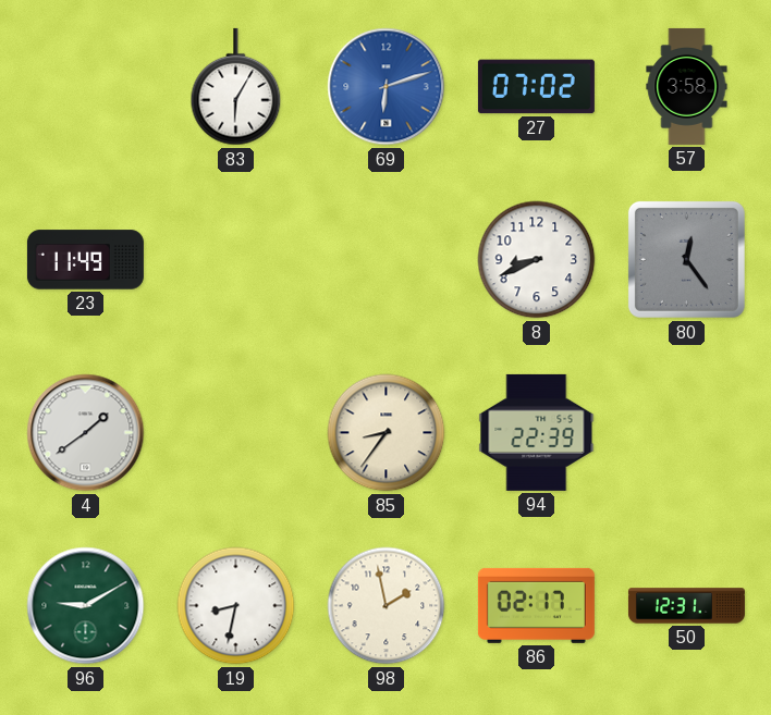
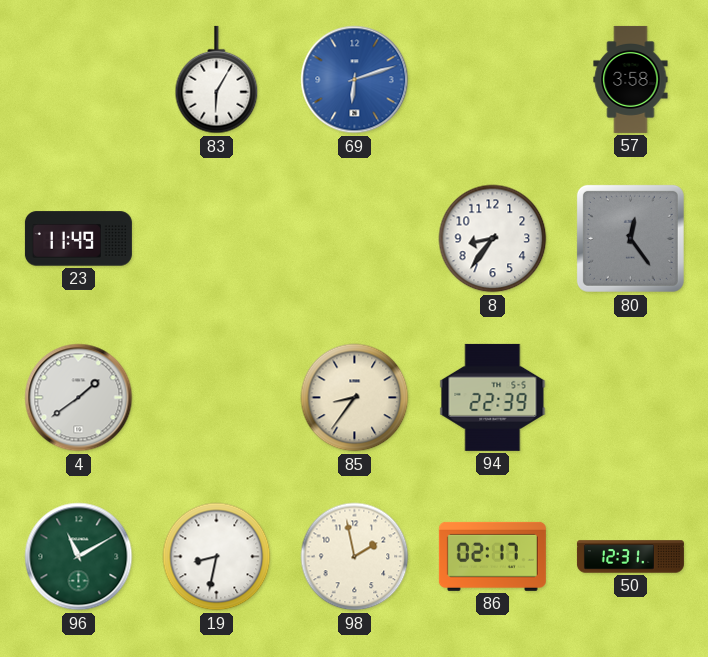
27: 07:02 -> none (536, 87)
8: 8:41 -> 8:36 (493, 239)
96: 9:10 -> 11:10 (79, 557)
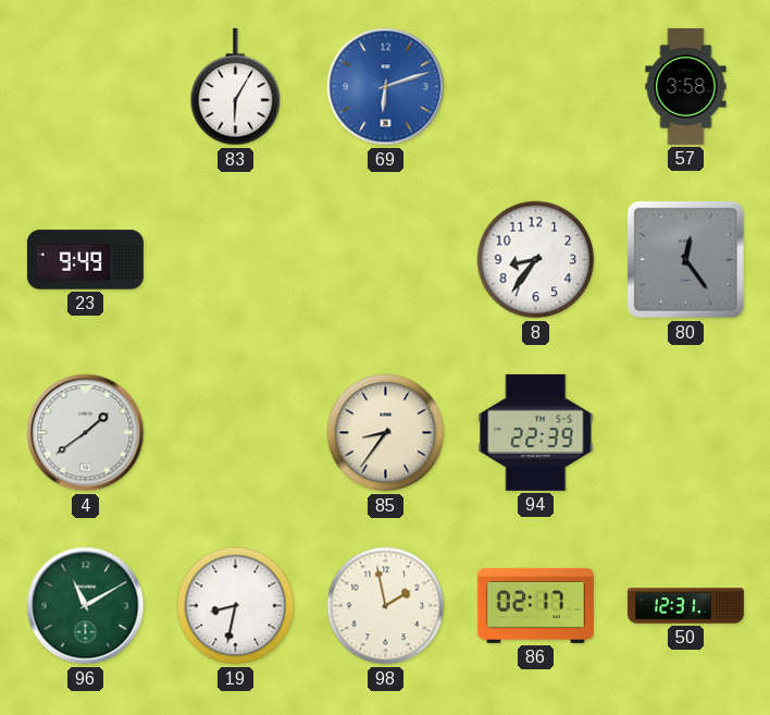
23: 11:49 -> 9:49 (85, 260)
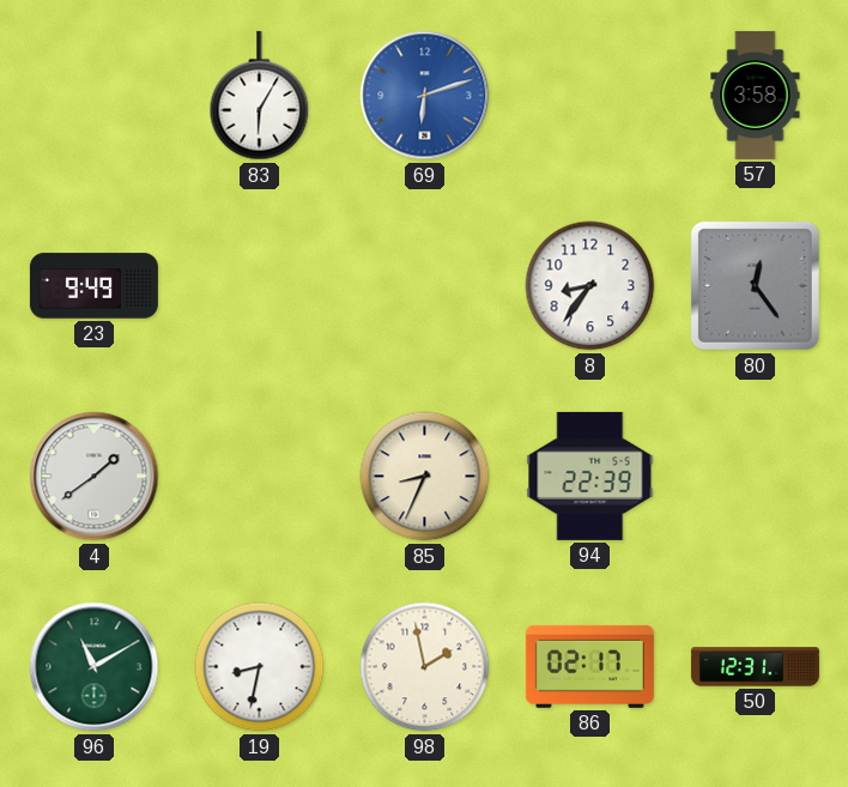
85: 8:36 -> 8:34 (425, 477)
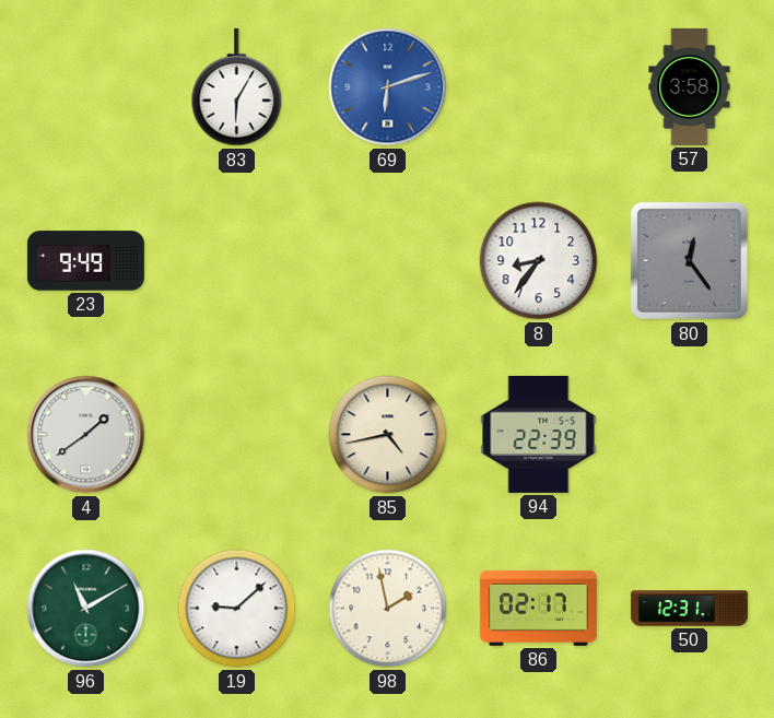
85: 8:34 -> 4:43 (388, 435)
19: 8:32 -> 9:08 (237, 609)
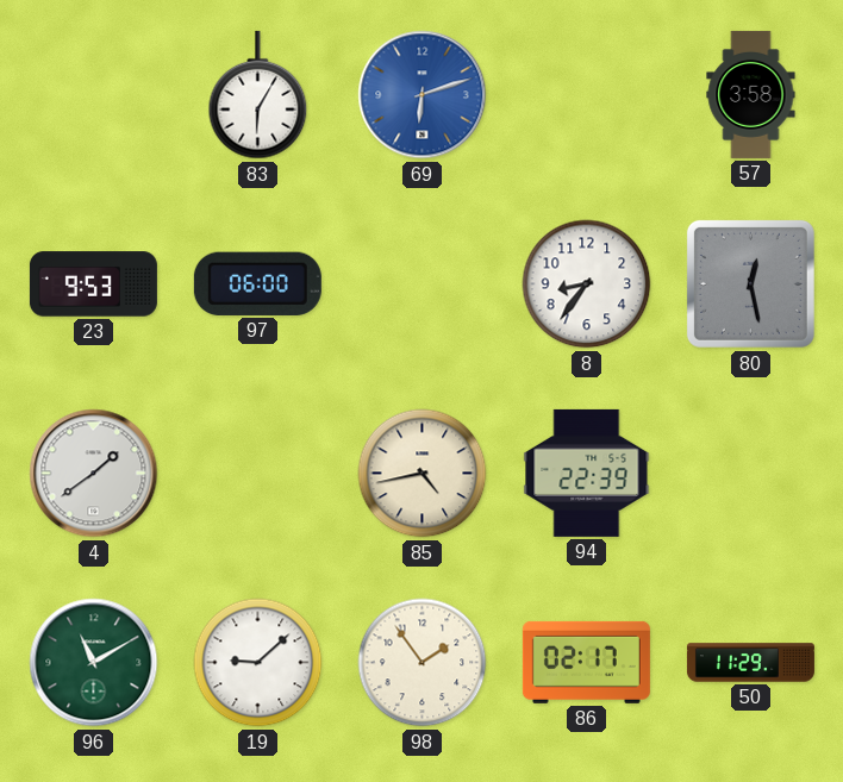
23: 9:49 -> 9:53 (93, 284)
97: none -> 06:00 (257, 283)
80: 12:24 -> 12:28 (750, 283)
98: 1:58 -> 1:54 (423, 663)
50: 12:31 -> 11:29 (750, 663)
